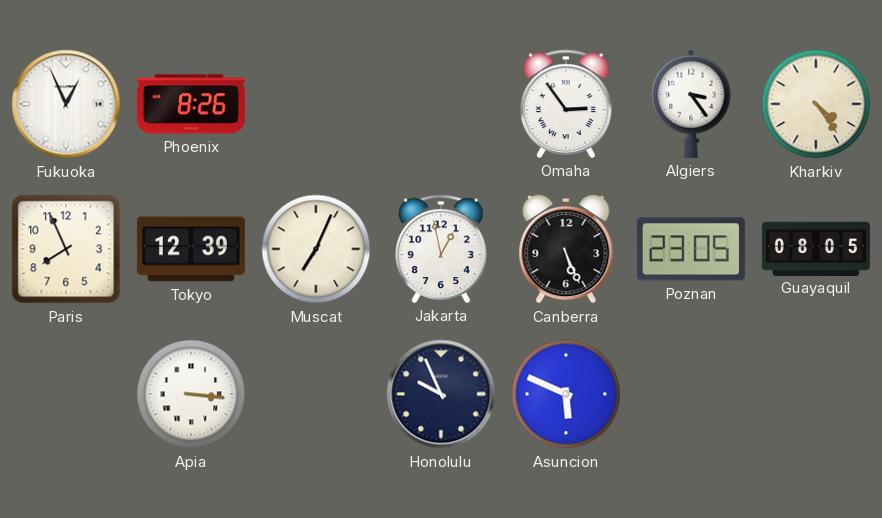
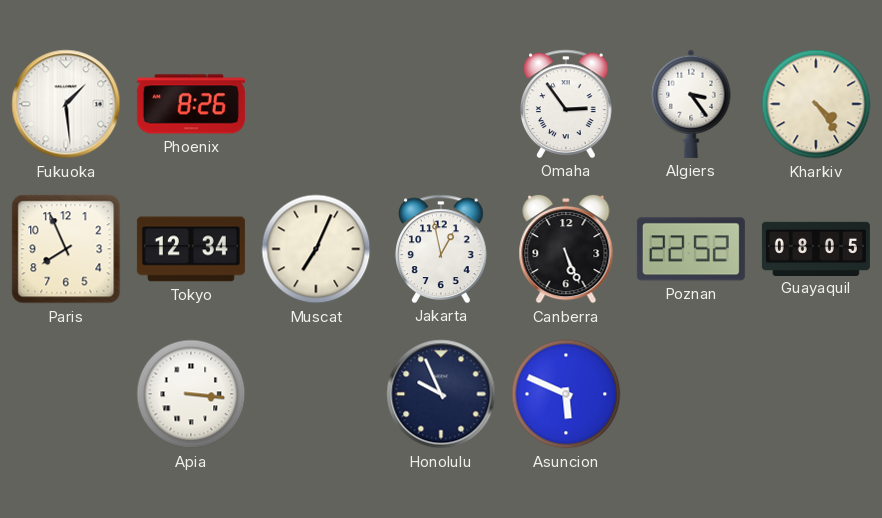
Fukuoka: 12:56 -> 1:29 (66, 104)
Tokyo: 12:39 -> 12:34 (191, 249)
Poznan: 23:05 -> 22:52 (691, 249)
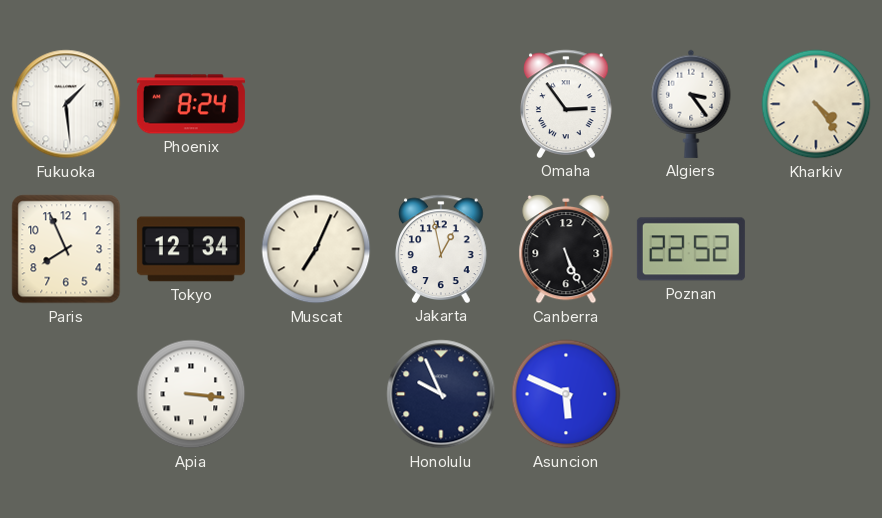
Phoenix: 8:26 -> 8:24 (191, 104)
Guayaquil: 08:05 -> none (816, 248)
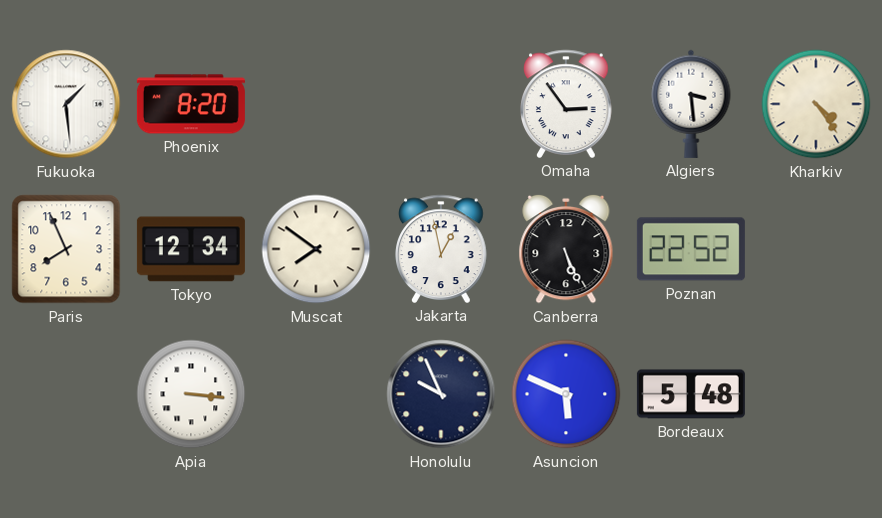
Phoenix: 8:24 -> 8:20 (191, 104)
Algiers: 3:24 -> 3:29 (691, 104)
Muscat: 7:04 -> 7:51 (316, 249)
Bordeaux: none -> 5:48 (691, 394)
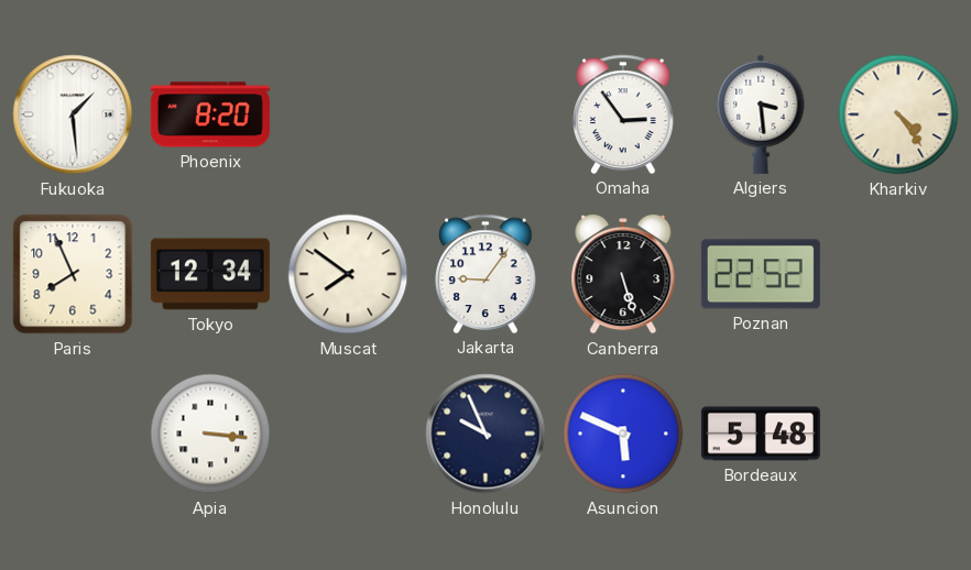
Jakarta: 12:58 -> 9:06 (485, 274)
Canberra: 5:26 -> 5:27 (623, 274)
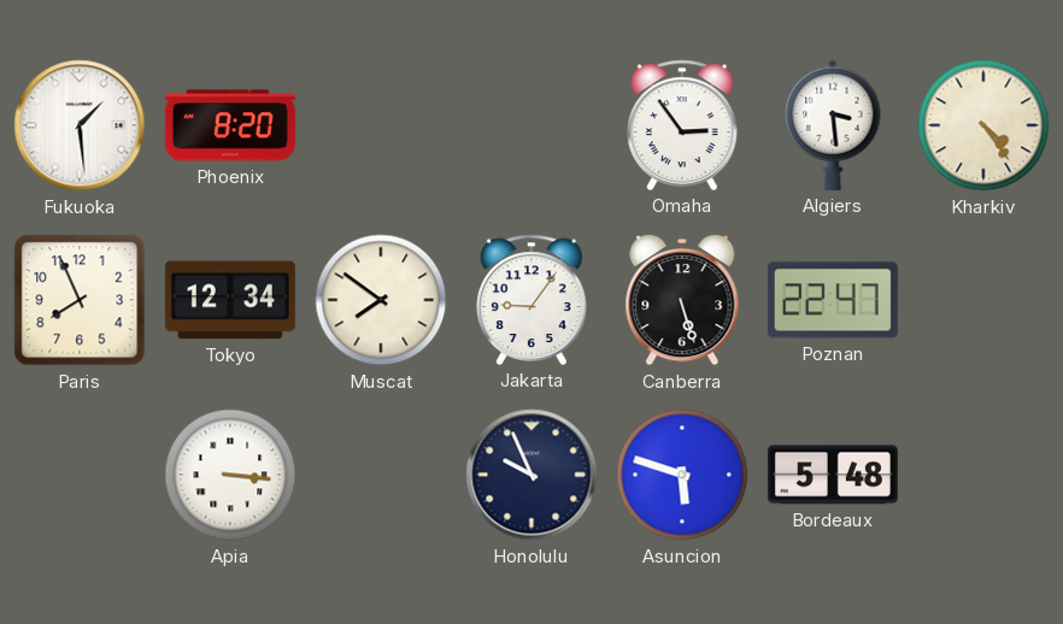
Poznan: 22:52 -> 22:47 (833, 300)
Asuncion: 5:49 -> 5:48 (682, 475)
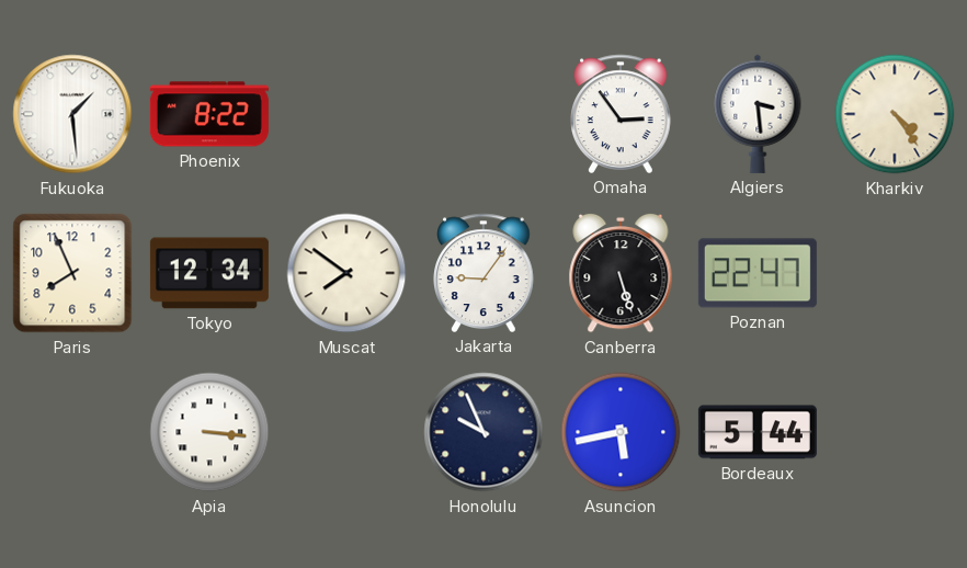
Phoenix: 8:20 -> 8:22 (209, 114)
Asuncion: 5:48 -> 5:43 (621, 432)
Bordeaux: 5:48 -> 5:44 (758, 432)
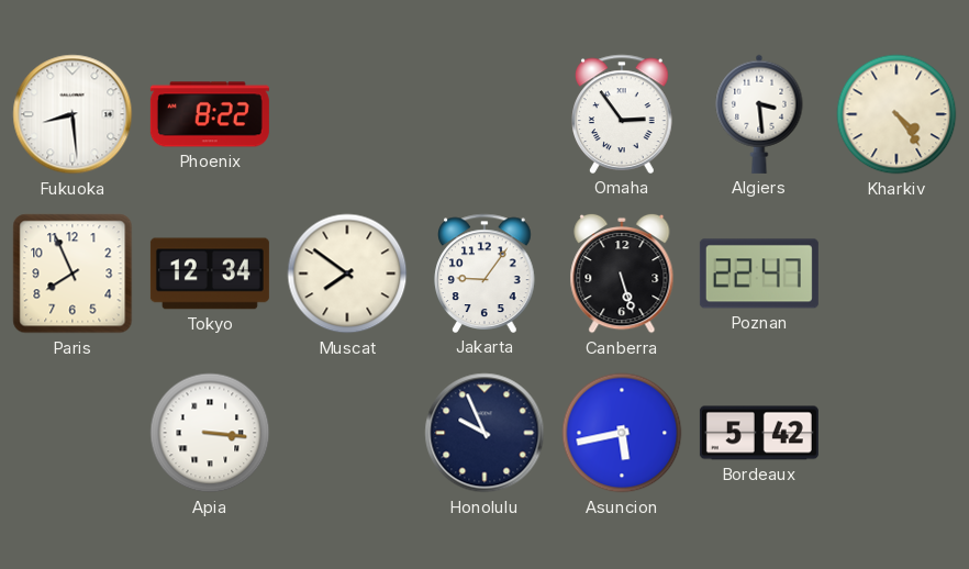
Fukuoka: 1:29 -> 8:29 (73, 114)
Bordeaux: 5:44 -> 5:42 (759, 433)
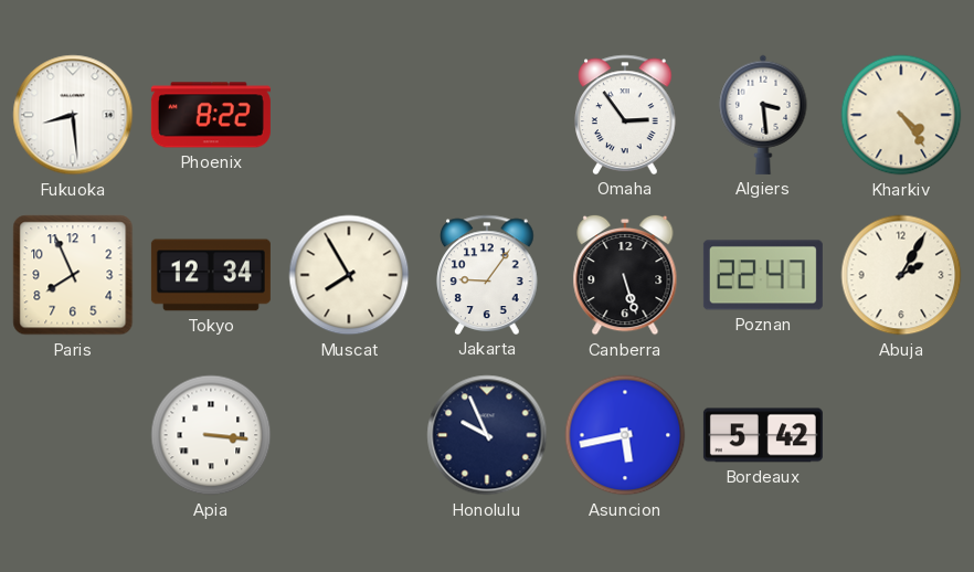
Muscat: 7:51 -> 7:55 (349, 275)
Abuja: none -> 2:05 (901, 275)
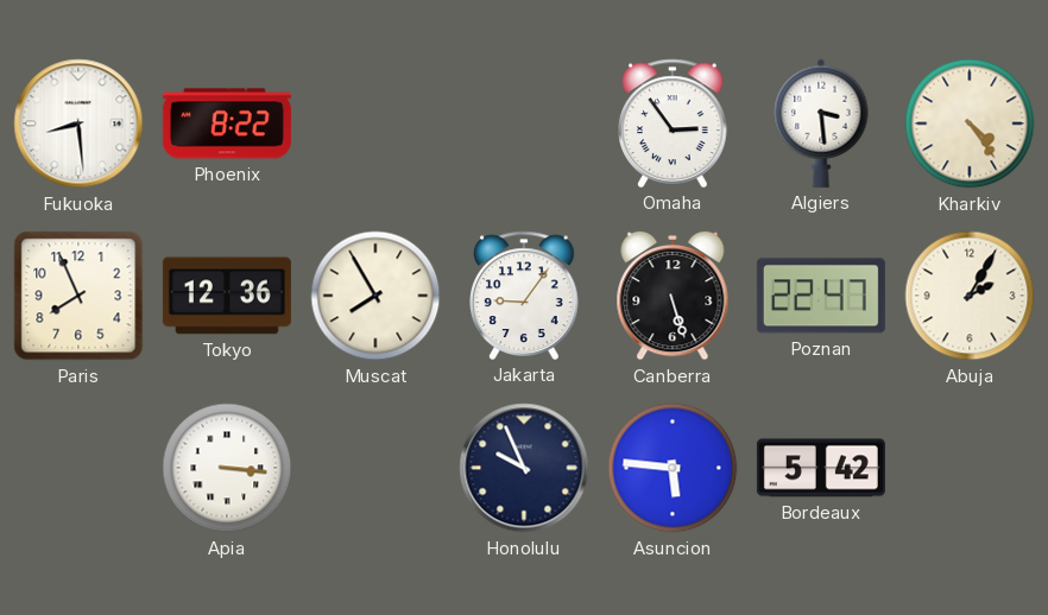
Tokyo: 12:34 -> 12:36 (227, 296)
Asuncion: 5:43 -> 5:46 (673, 468)
